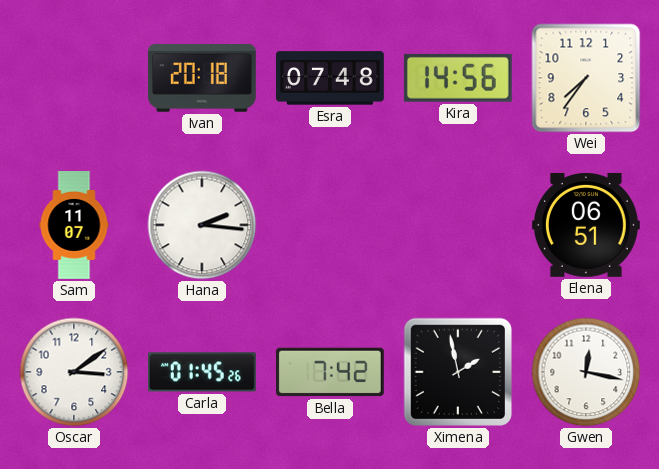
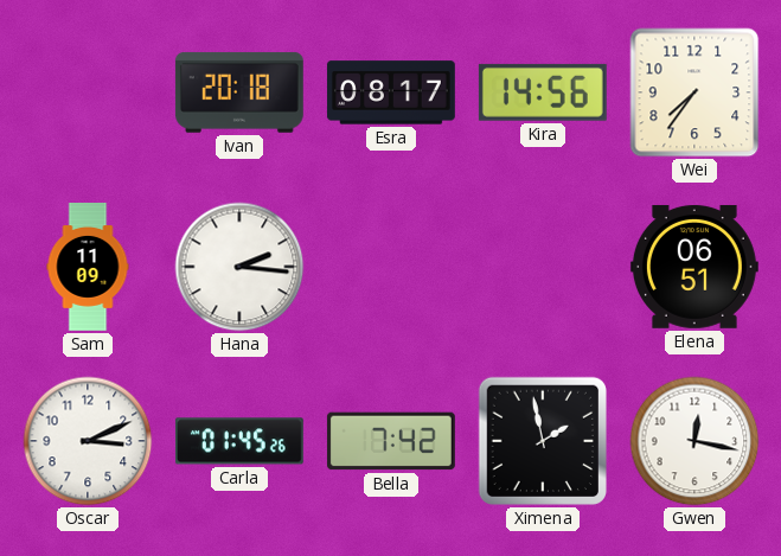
Esra: 07:48 -> 08:17 (391, 92)
Sam: 11:07 -> 11:09 (88, 268)
Oscar: 3:09 -> 3:11 (88, 441)
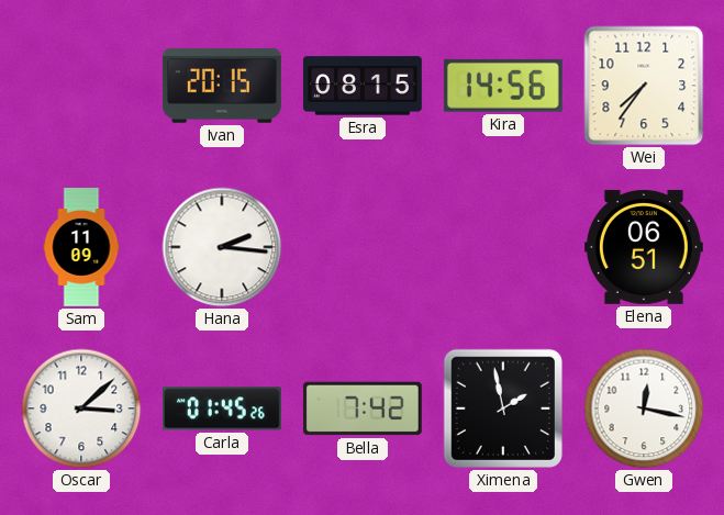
Ivan: 20:18 -> 20:15 (222, 86)
Esra: 08:17 -> 08:15 (363, 86)
Oscar: 3:11 -> 3:08 (81, 408)
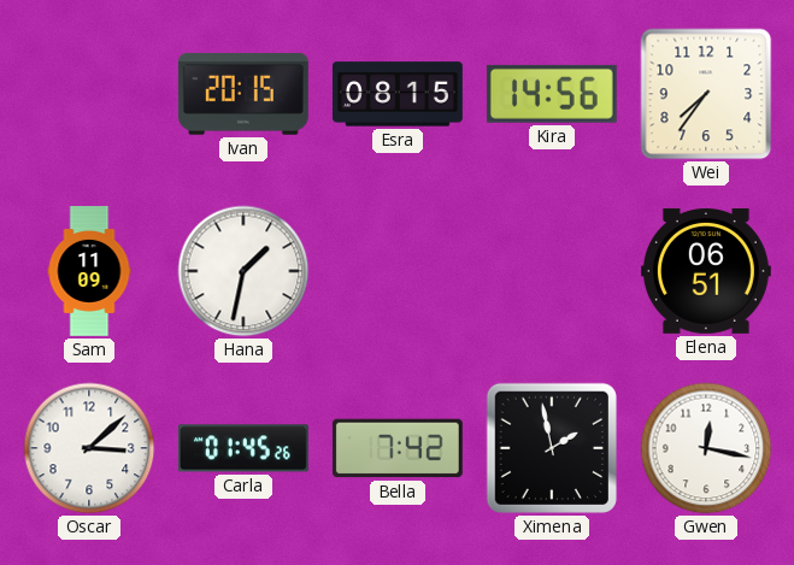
Hana: 2:16 -> 1:32 (243, 271)
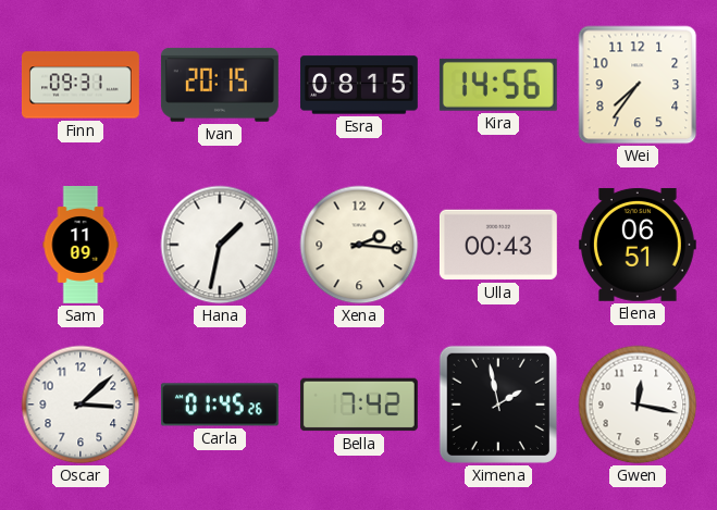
Finn: none -> 09:31 (81, 85)
Xena: none -> 2:16 (359, 245)
Ulla: none -> 00:43 (498, 245)
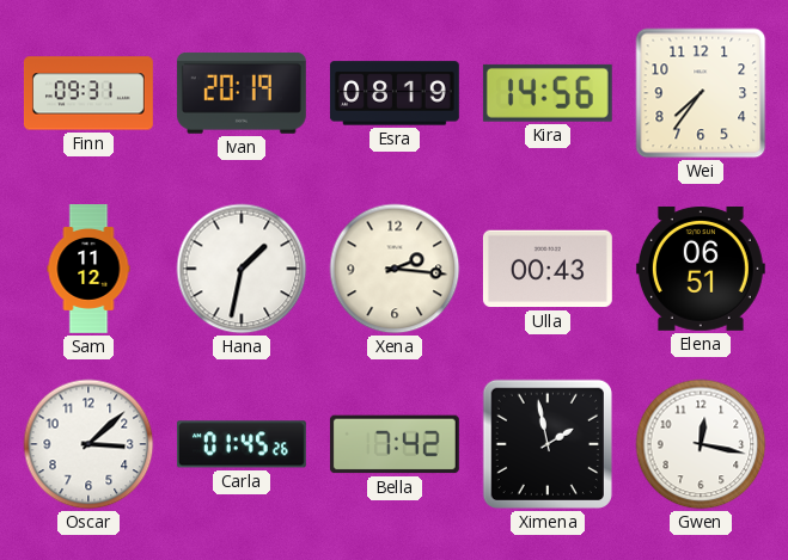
Ivan: 20:15 -> 20:19 (242, 93)
Esra: 08:15 -> 08:19 (395, 93)
Sam: 11:09 -> 11:12 (88, 270)
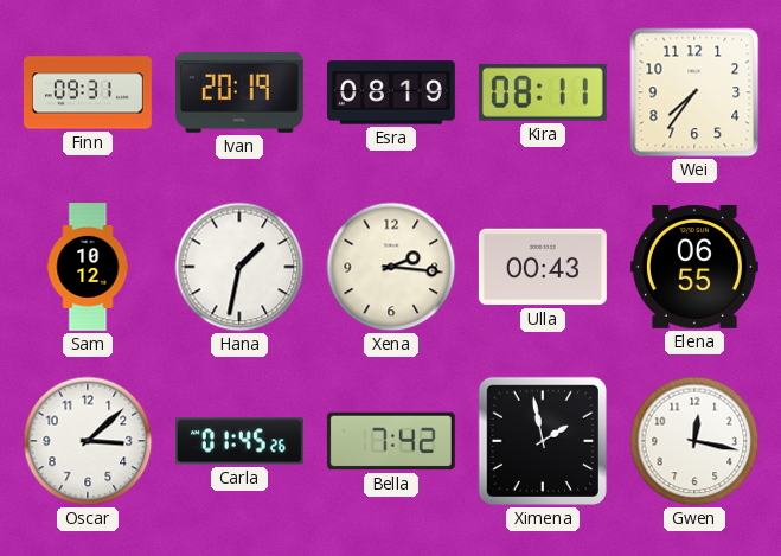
Kira: 14:56 -> 08:11 (543, 92)
Sam: 11:12 -> 10:12 (88, 268)
Elena: 06:51 -> 06:55 (694, 267)
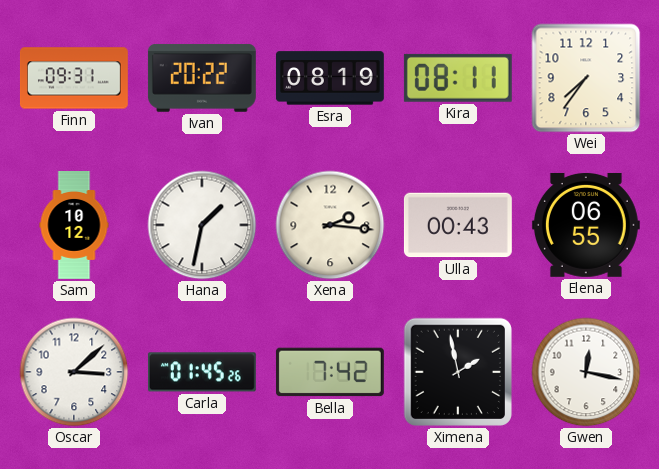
Ivan: 20:19 -> 20:22 (202, 78)
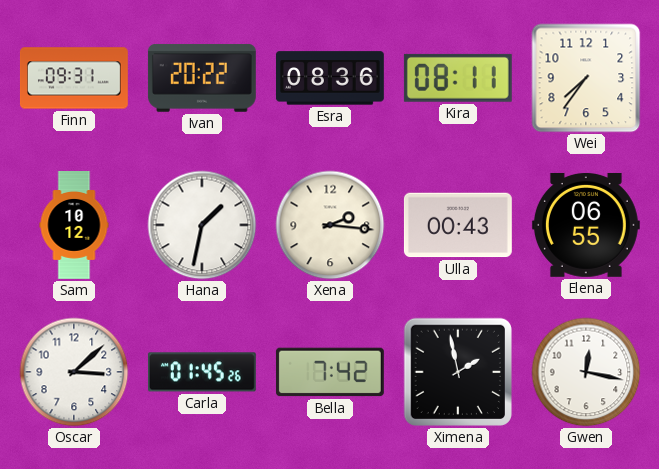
Esra: 08:19 -> 08:36 (330, 78)
